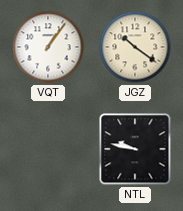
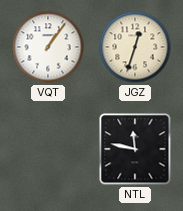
JGZ: 10:21 -> 12:33 (135, 47)
NTL: 9:47 -> 11:47 (135, 149)
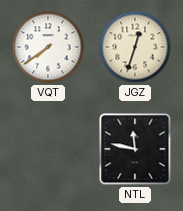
VQT: 1:06 -> 7:39 (48, 47)
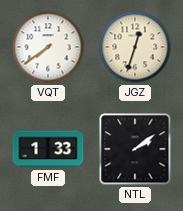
FMF: none -> 1:33 (48, 149)
NTL: 11:47 -> 2:09 (135, 149)
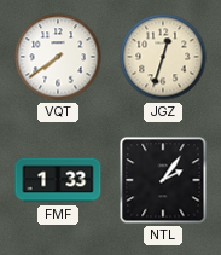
NTL: 2:09 -> 2:06 (163, 180)
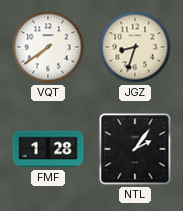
JGZ: 12:33 -> 8:33 (135, 47)
FMF: 1:33 -> 1:28 (48, 149)
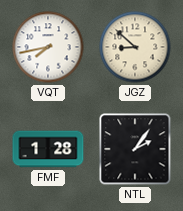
VQT: 7:39 -> 7:43 (48, 47)
JGZ: 8:33 -> 8:52 (135, 47)
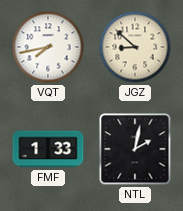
FMF: 1:28 -> 1:33 (48, 149)
NTL: 2:06 -> 2:02 (135, 149)
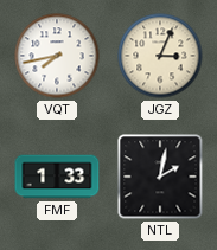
JGZ: 8:52 -> 3:04 (160, 56)
